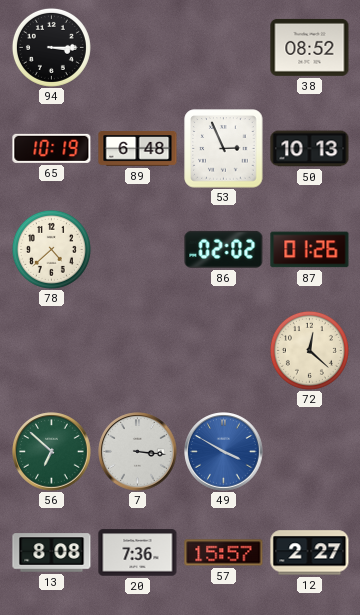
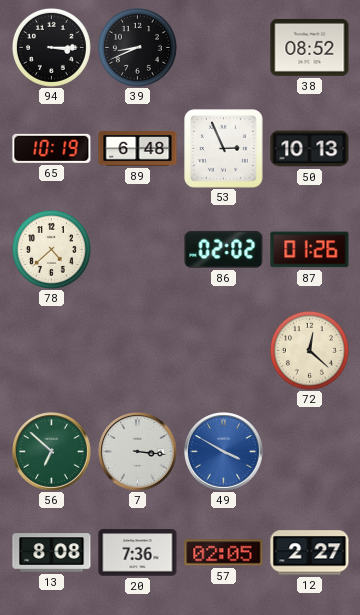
39: none -> 8:41 (137, 47)
57: 15:57 -> 02:05 (224, 553)
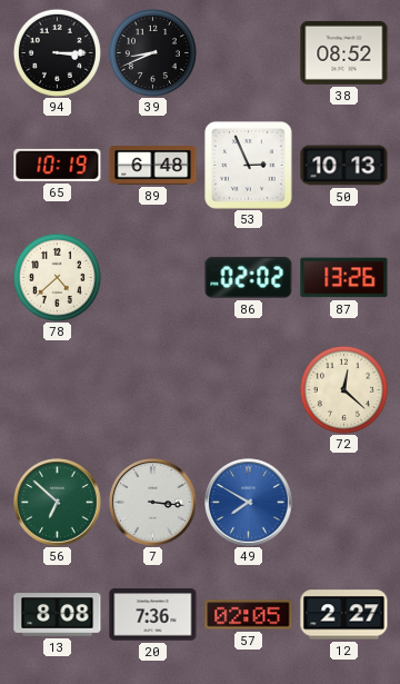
87: 01:26 -> 13:26 (344, 278)
49: 3:50 -> 7:50 (249, 503)
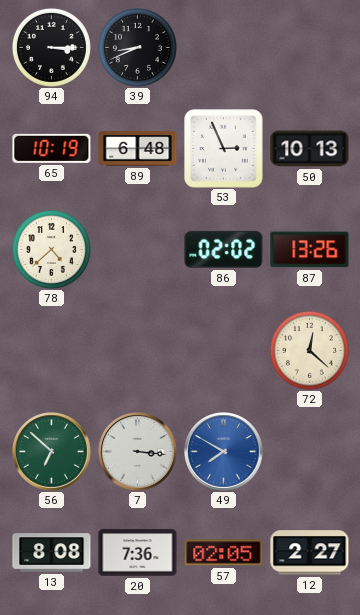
38: 08:52 -> none (344, 52)
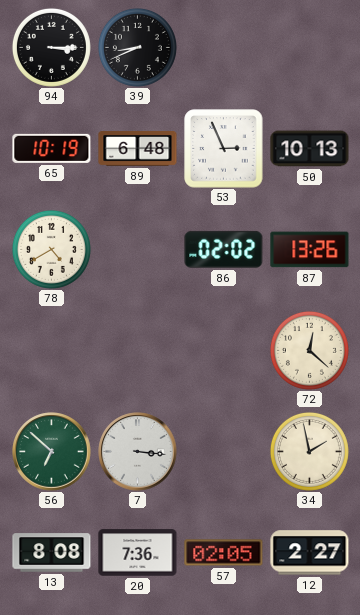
78: 4:38 -> 4:40 (51, 249)
49: 7:50 -> none (224, 452)
34: none -> 1:58 (309, 451)
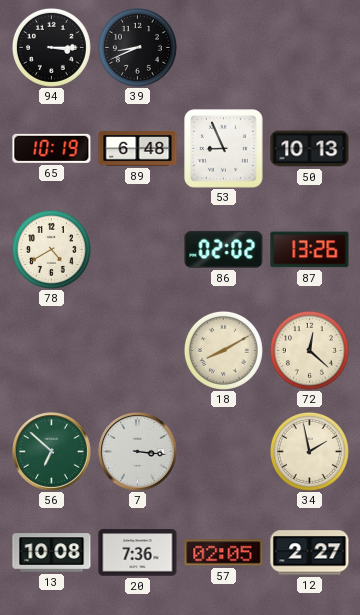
53: 2:56 -> 8:56 (224, 149)
18: none -> 8:10 (223, 350)
13: 8:08 -> 10:08 (52, 553)
